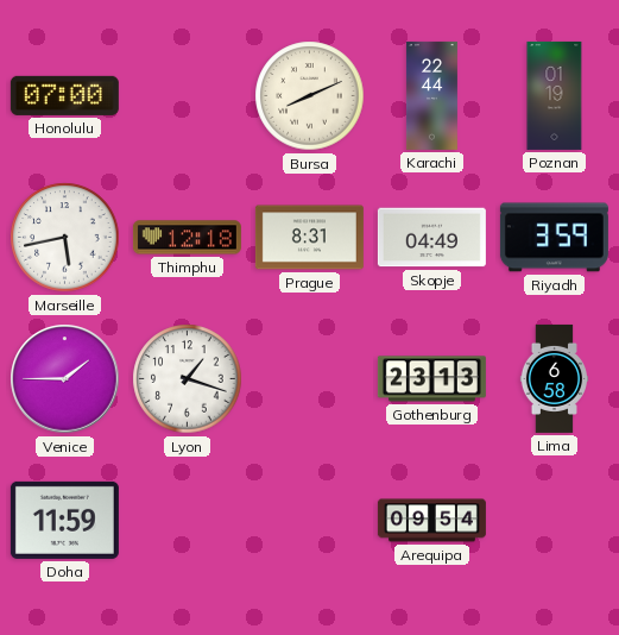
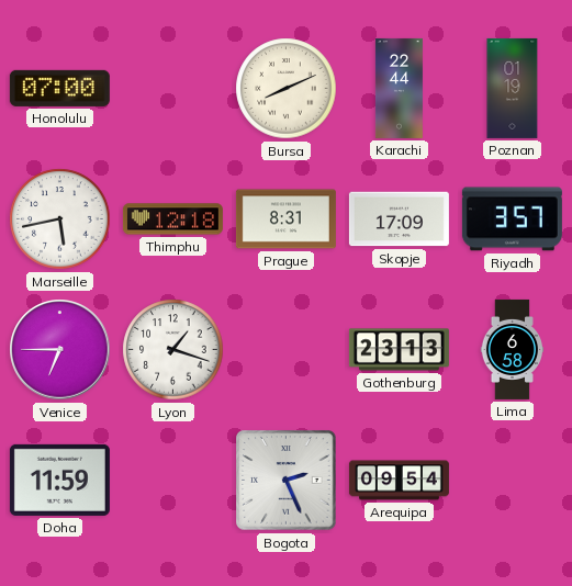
Skopje: 04:49 -> 17:09 (399, 219)
Riyadh: 3:59 -> 3:57 (512, 219)
Venice: 1:45 -> 6:45 (60, 350)
Bogota: none -> 2:26 (287, 481)
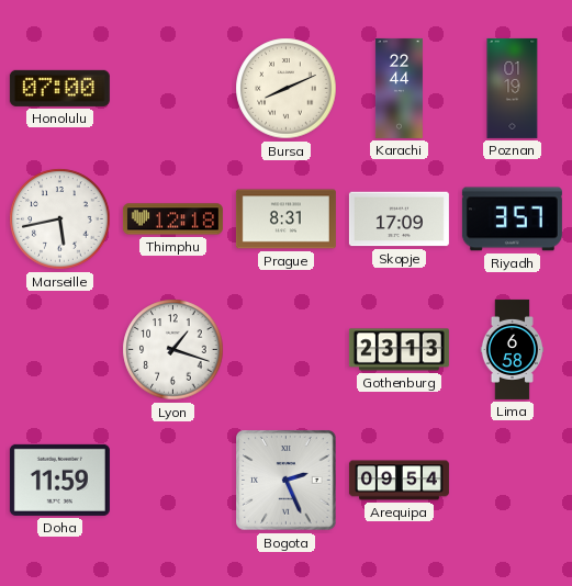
Venice: 6:45 -> none (60, 350)
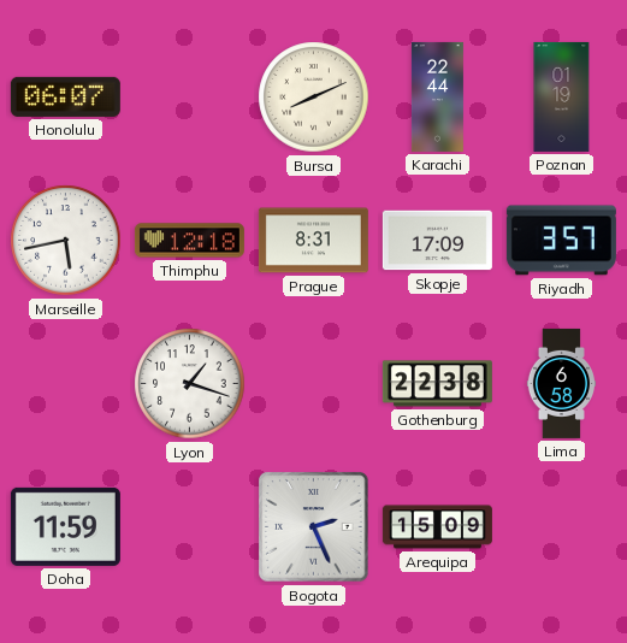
Honolulu: 07:00 -> 06:07 (65, 96)
Gothenburg: 23:13 -> 22:38 (437, 384)
Arequipa: 09:54 -> 15:09 (437, 527)
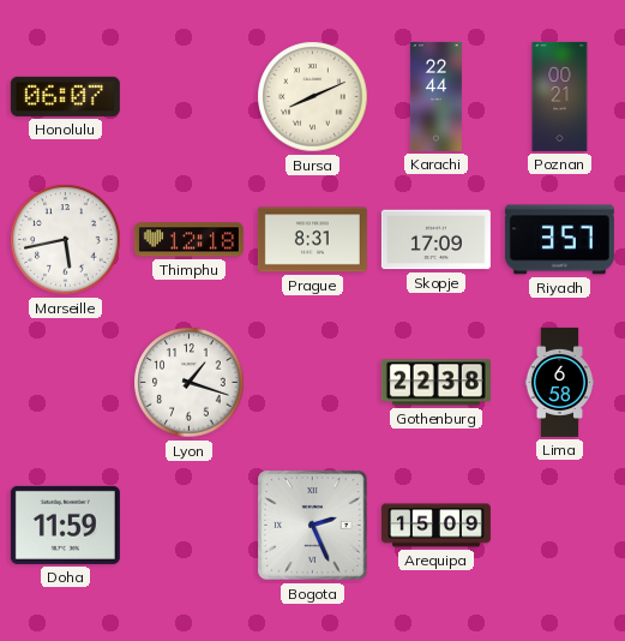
Poznan: 01:19 -> 00:21 (560, 96)
